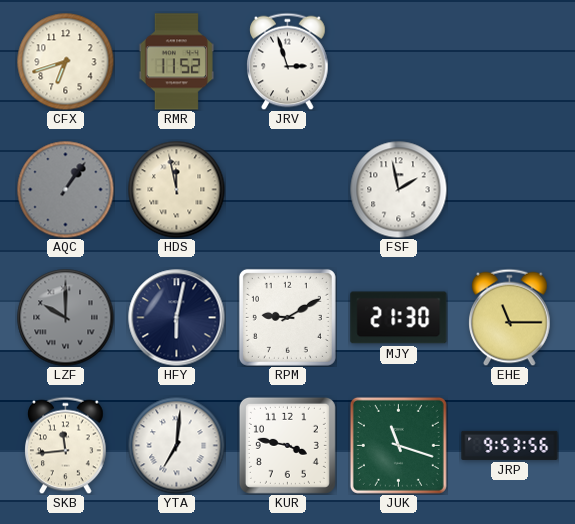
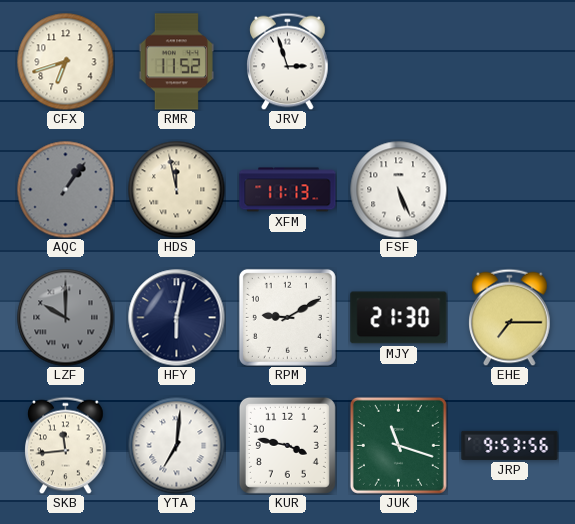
XFM: none -> 11:13 (288, 190)
FSF: 1:58 -> 5:26 (398, 189)
EHE: 11:15 -> 7:15 (510, 317)
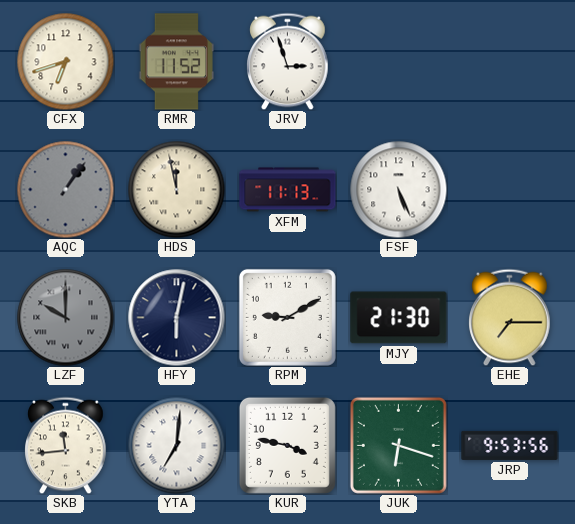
JUK: 11:18 -> 6:18 (398, 445)
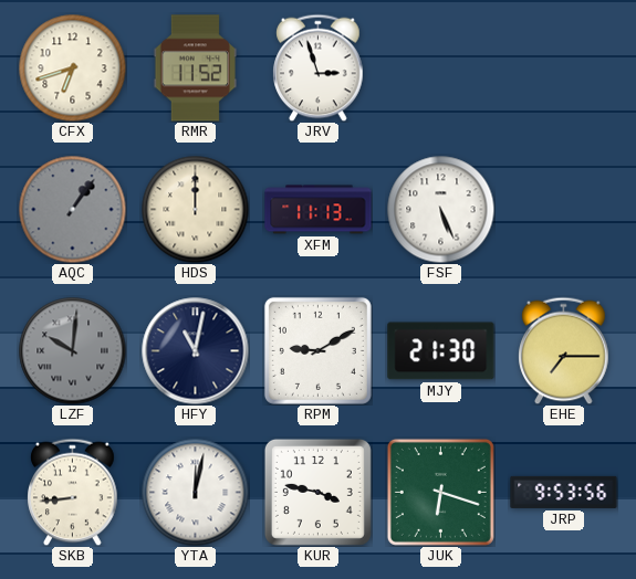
HDS: 11:58 -> 12:00 (195, 209)
LZF: 10:00 -> 10:01 (72, 350)
HFY: 6:02 -> 11:02 (196, 351)
SKB: 11:44 -> 8:44 (73, 492)
YTA: 7:01 -> 12:02 (195, 492)
